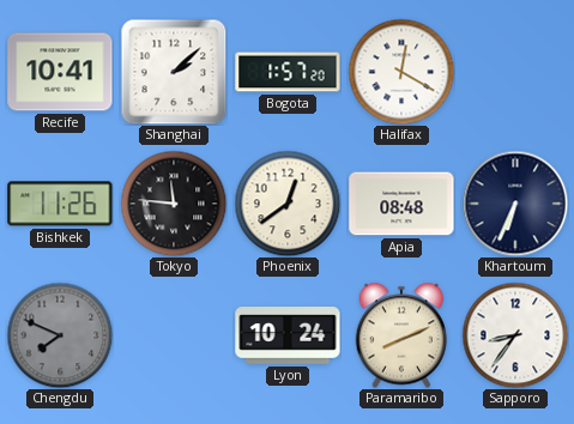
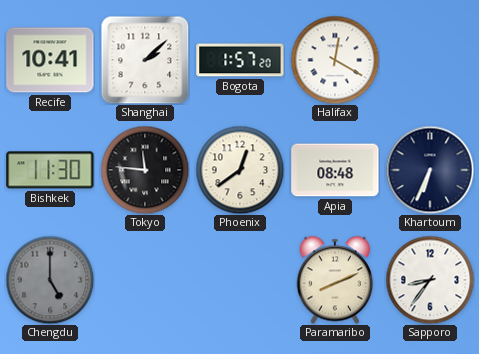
Bishkek: 11:26 -> 11:30 (50, 170)
Chengdu: 7:49 -> 5:00 (50, 280)
Lyon: 10:24 -> none (288, 335)
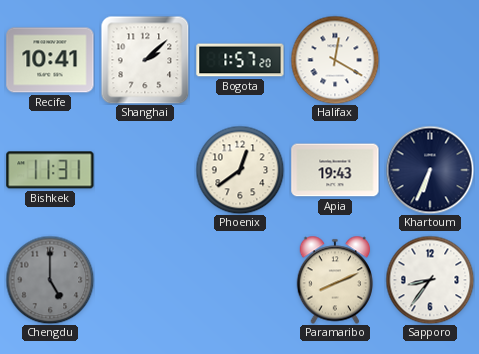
Bishkek: 11:30 -> 11:31 (50, 170)
Tokyo: 11:46 -> none (145, 170)
Apia: 08:48 -> 19:43 (335, 170)
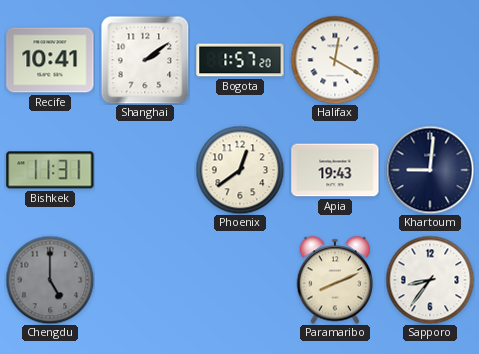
Shanghai: 2:08 -> 2:09 (145, 60)
Khartoum: 6:34 -> 9:01 (430, 170)
